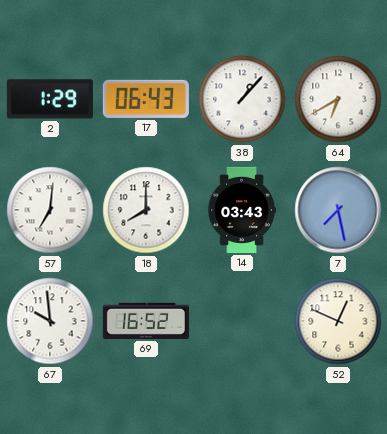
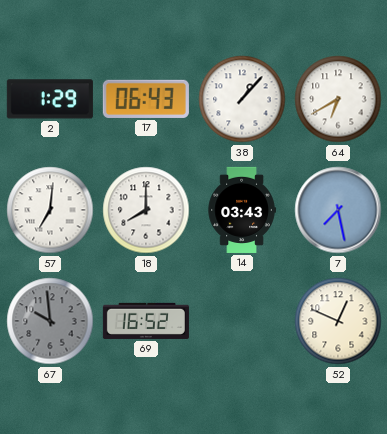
67 dial: white -> grey (50, 321)
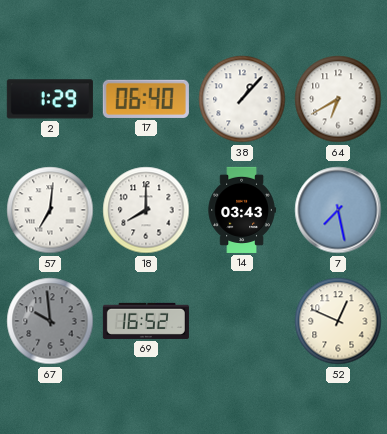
17: 06:43 -> 06:40 (146, 99)
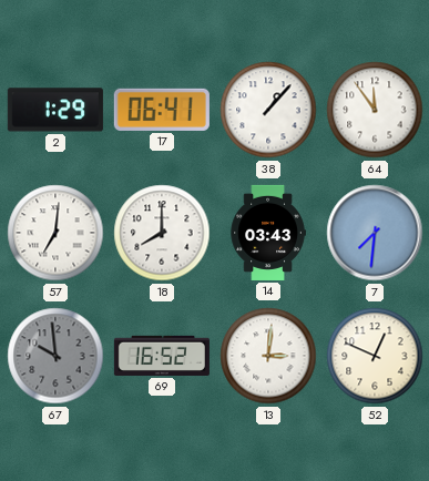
17: 06:40 -> 06:41 (162, 110)
64: 6:40 -> 11:54 (375, 110)
7: 7:28 -> 7:31 (375, 233)
13: none -> 3:01 (268, 356)
